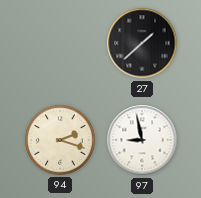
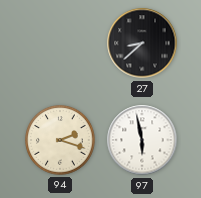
27: 1:38 -> 8:38 (142, 43)
97: 8:58 -> 5:58 (142, 140)
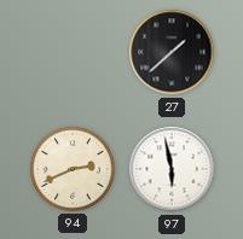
27: 8:38 -> 1:38 (172, 52)
94: 2:18 -> 2:41 (73, 169)
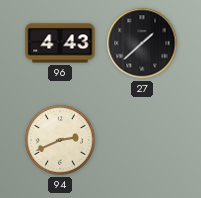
96: none -> 4:43 (60, 43)
97: 5:58 -> none (172, 169)
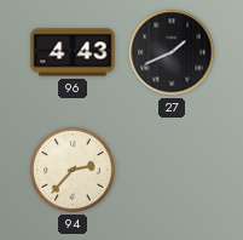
27: 1:38 -> 1:41 (172, 52)
94: 2:41 -> 2:37 (73, 170)
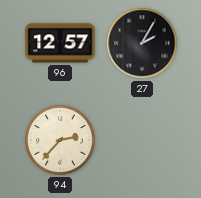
96: 4:43 -> 12:57 (60, 43)
27: 1:41 -> 2:05 (142, 43)
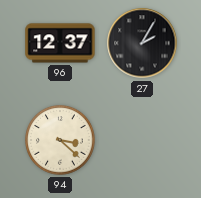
96: 12:57 -> 12:37 (60, 43)
94: 2:37 -> 3:22 (60, 140)
